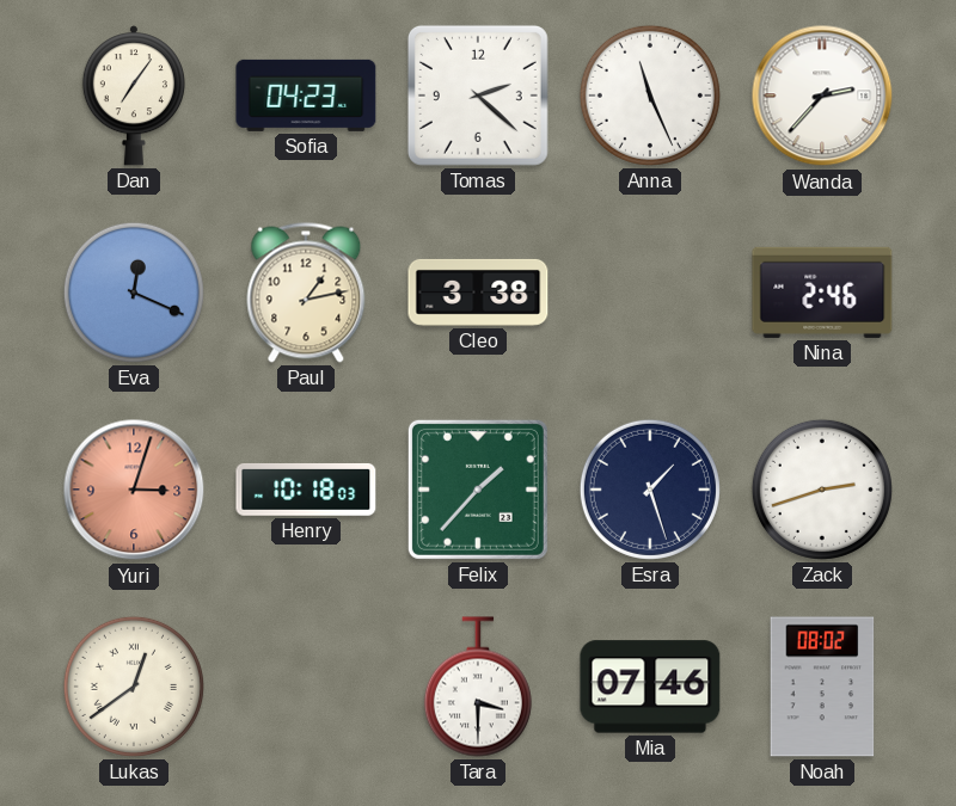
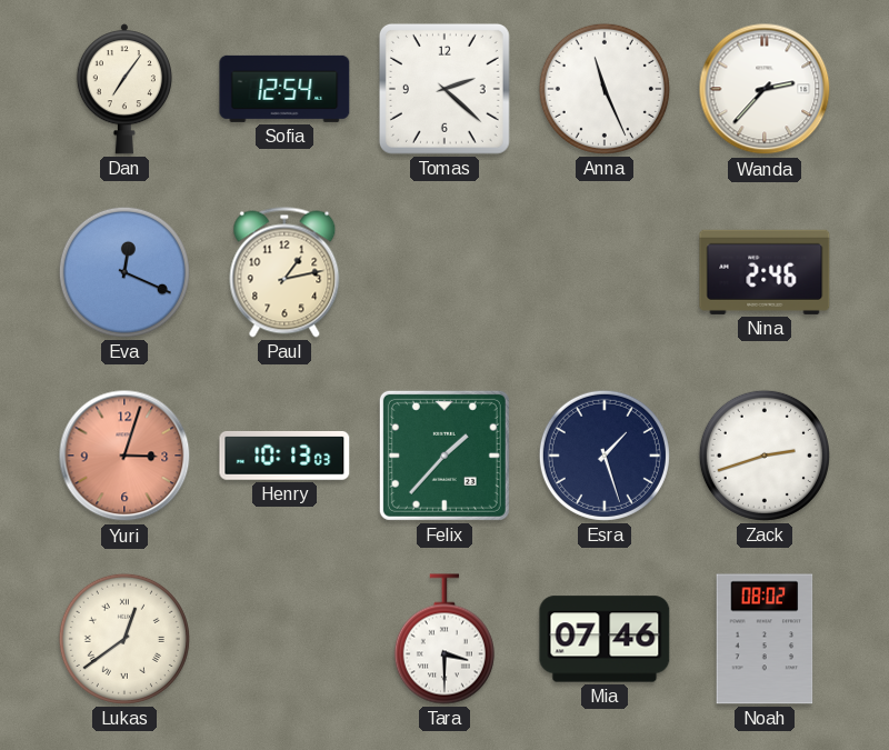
Sofia: 04:23 -> 12:54 (284, 89)
Cleo: 3:38 -> none (478, 293)
Henry: 10:18 -> 10:13 (284, 456)
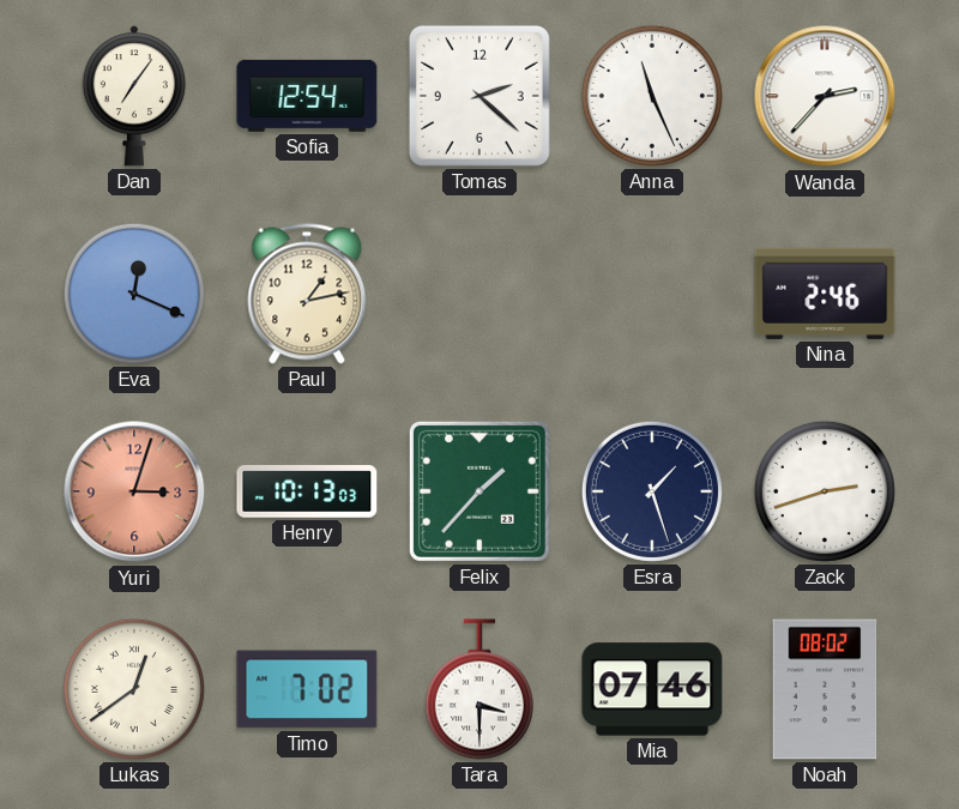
Timo: none -> 7:02 (307, 689)
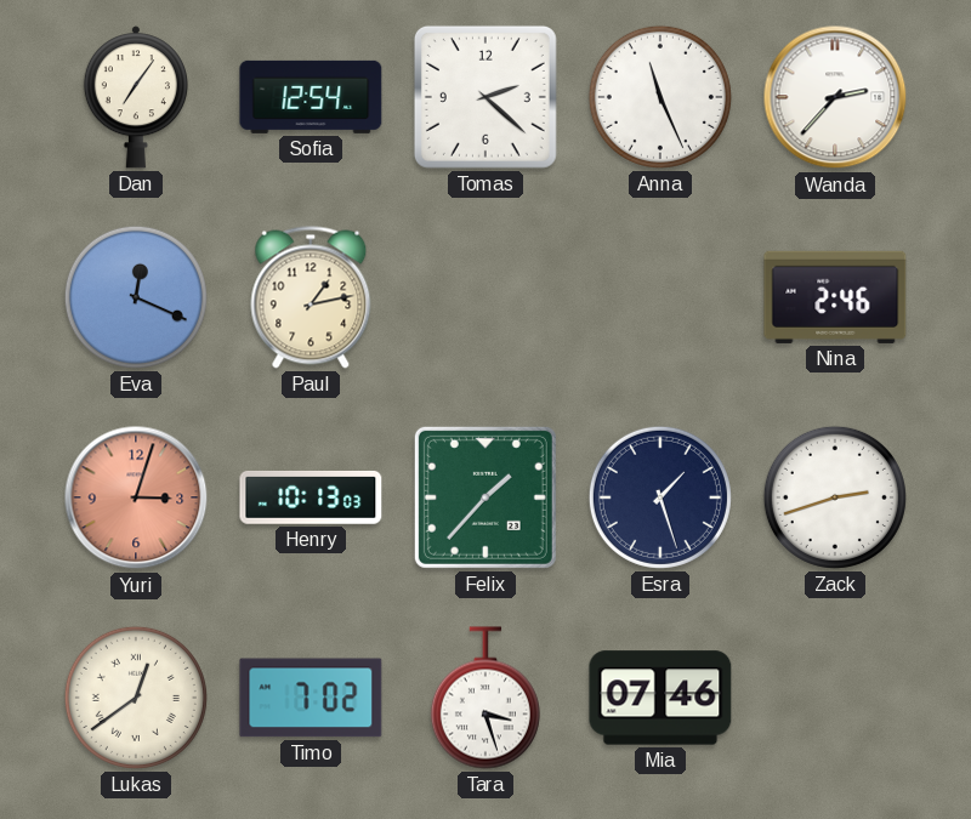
Tara: 3:30 -> 3:27 (486, 698)
Noah: 08:02 -> none (825, 689)
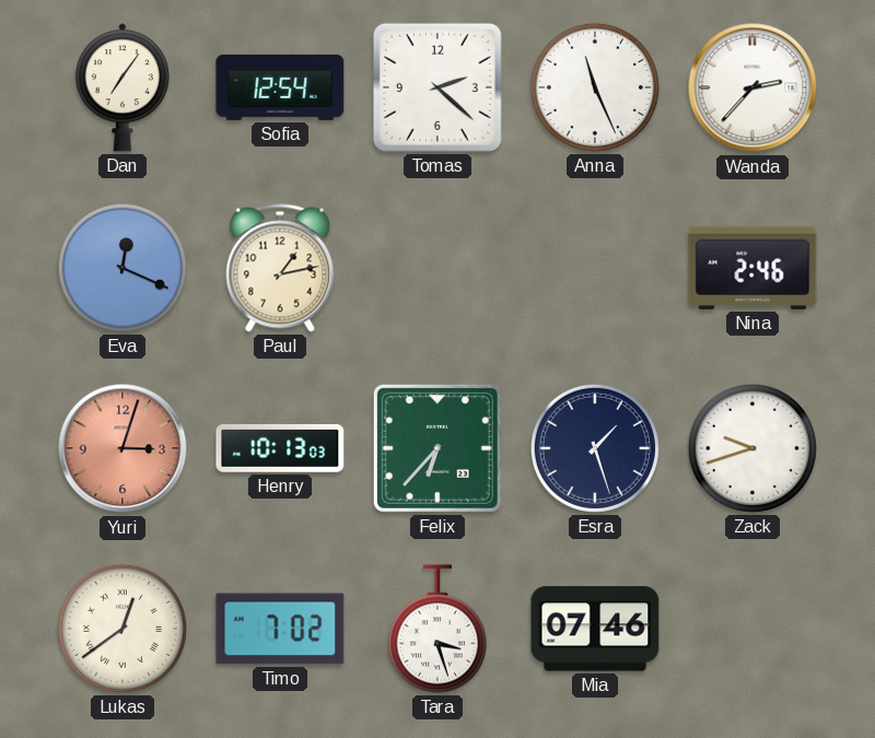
Felix: 1:37 -> 6:37 (437, 448)
Zack: 2:42 -> 9:42 (752, 448)
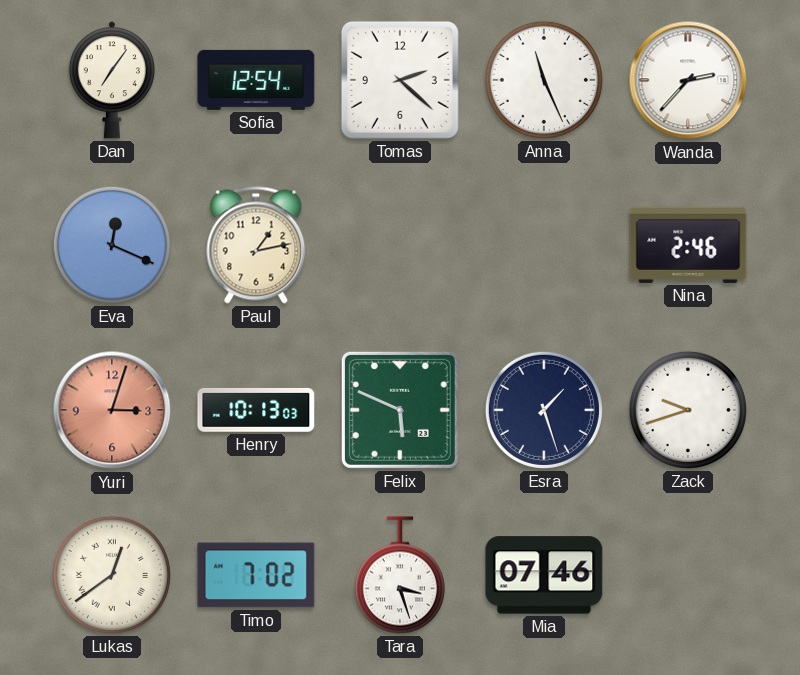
Felix: 6:37 -> 5:49 (400, 410)
